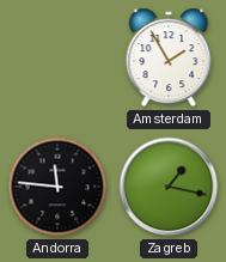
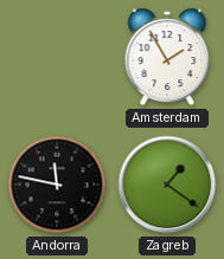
Andorra: 11:46 -> 11:47 (57, 184)
Zagreb: 1:17 -> 1:21 (167, 184)
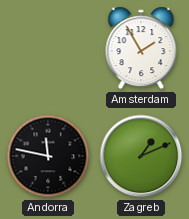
Zagreb: 1:21 -> 1:11 (141, 156)
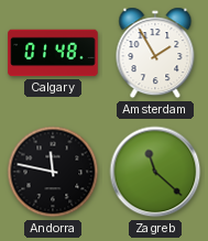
Calgary: none -> 01:48 (53, 53)
Zagreb: 1:11 -> 11:22 (155, 172)
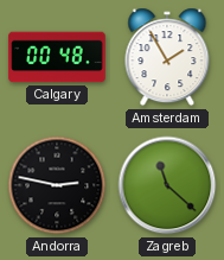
Calgary: 01:48 -> 00:48 (57, 57)
Andorra: 11:47 -> 2:47 (57, 185)
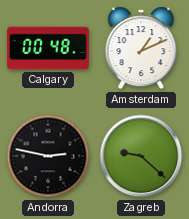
Amsterdam: 1:55 -> 1:11 (141, 48)
Zagreb: 11:22 -> 9:22 (141, 156)
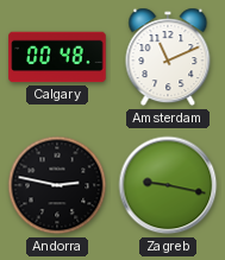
Amsterdam: 1:11 -> 11:11 (168, 57)
Zagreb: 9:22 -> 9:17 (168, 185)
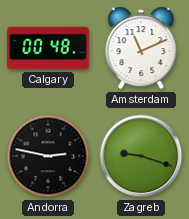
Zagreb: 9:17 -> 9:18 (141, 156)
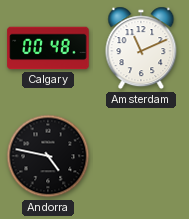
Andorra: 2:47 -> 4:47 (48, 156)
Zagreb: 9:18 -> none (141, 156)
